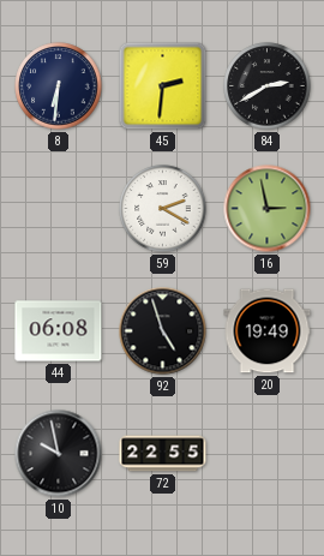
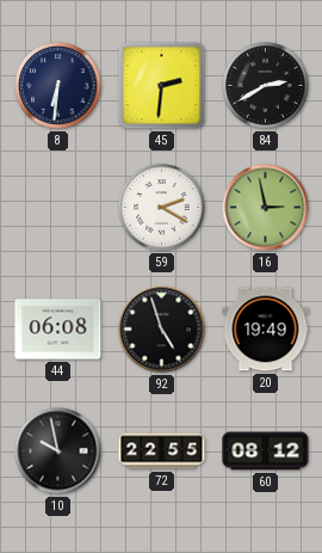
60: none -> 08:12 (266, 451)
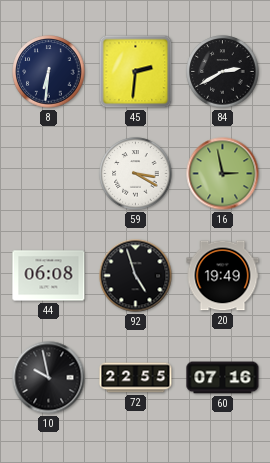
59: 2:20 -> 3:20 (136, 174)
60: 08:12 -> 07:16 (223, 378)
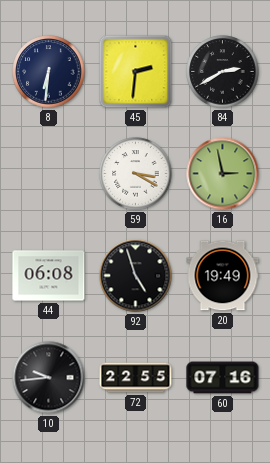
10: 9:58 -> 9:44 (49, 378)
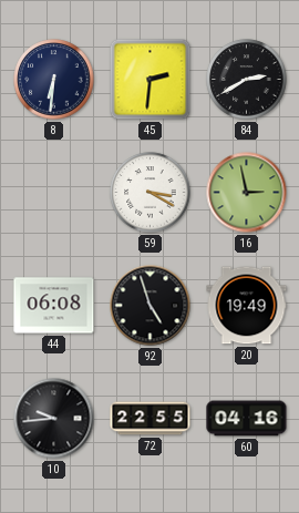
60: 07:16 -> 04:16 (247, 419)
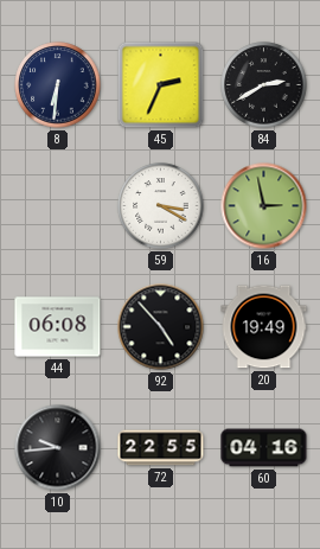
45: 2:31 -> 2:34 (161, 85)
92: 4:57 -> 4:53 (161, 327)
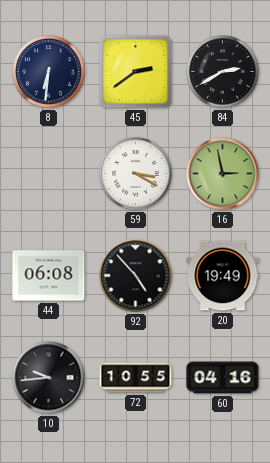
45: 2:34 -> 2:39 (136, 72)
72: 22:55 -> 10:55 (136, 378)
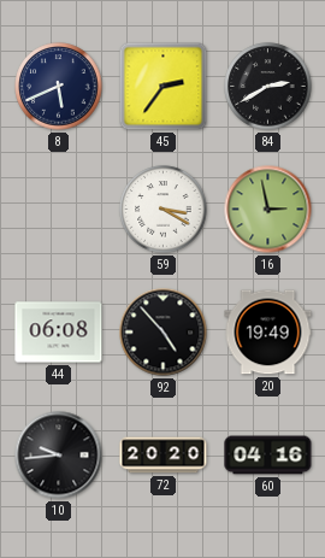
8: 6:31 -> 5:41 (59, 87)
45: 2:39 -> 2:36 (164, 87)
72: 10:55 -> 20:20 (164, 456)
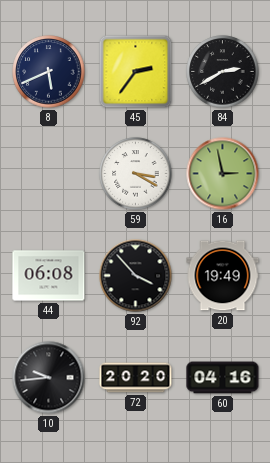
92: 4:53 -> 3:53 (136, 276)
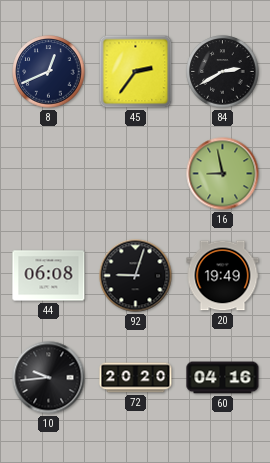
8: 5:41 -> 12:41 (49, 72)
59: 3:20 -> none (136, 174)
16: 2:58 -> 8:58 (223, 174)
92: 3:53 -> 9:03 (136, 276)
